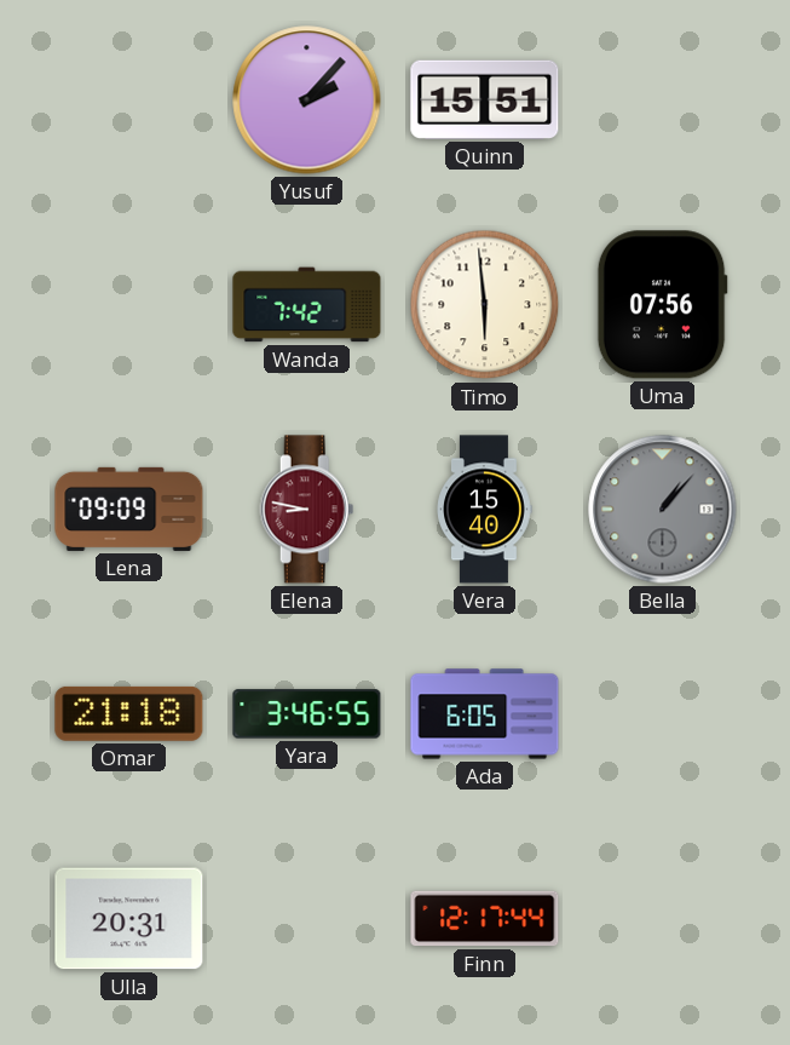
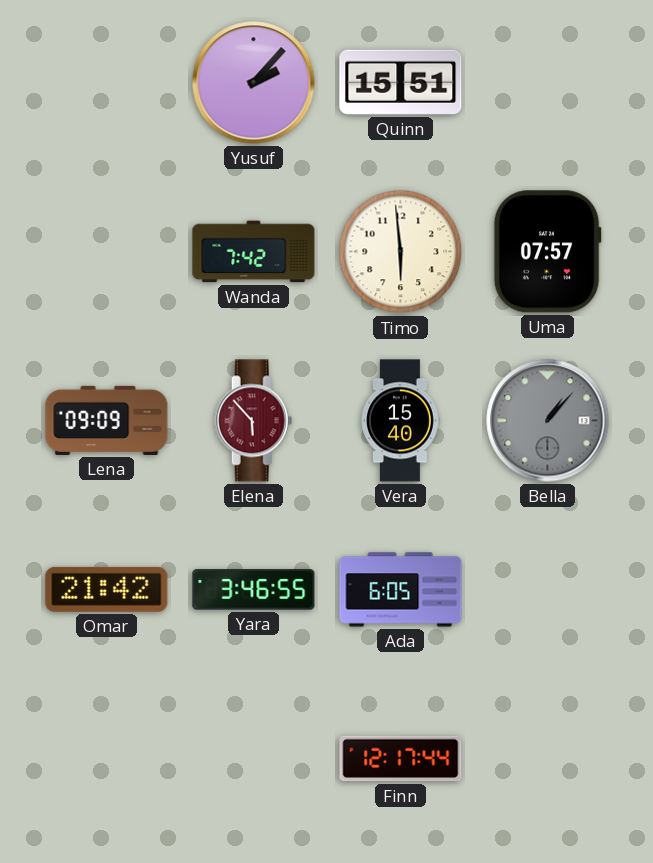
Uma: 07:56 -> 07:57 (547, 252)
Elena: 8:47 -> 5:53 (254, 421)
Omar: 21:18 -> 21:42 (107, 589)
Ulla: 20:31 -> none (129, 919)
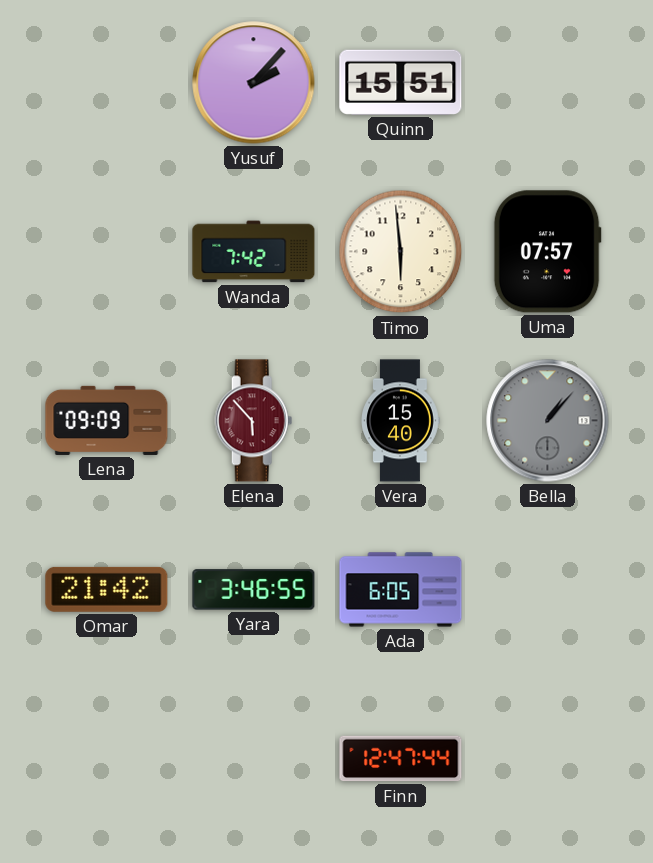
Finn: 12:17 -> 12:47 (401, 759)
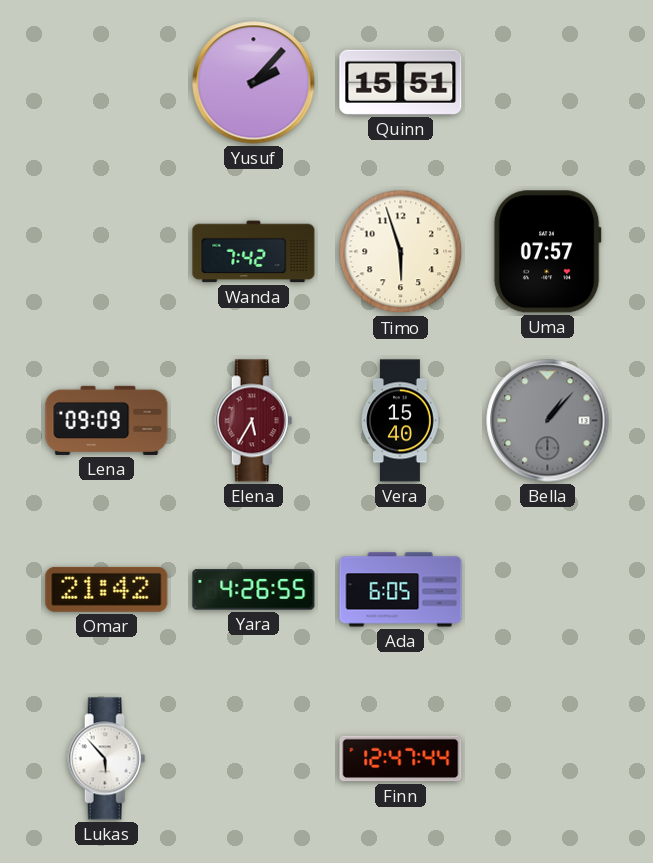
Timo: 5:59 -> 5:57 (401, 252)
Elena: 5:53 -> 5:35 (254, 421)
Yara: 3:46 -> 4:26 (254, 590)
Lukas: none -> 5:53 (107, 759)
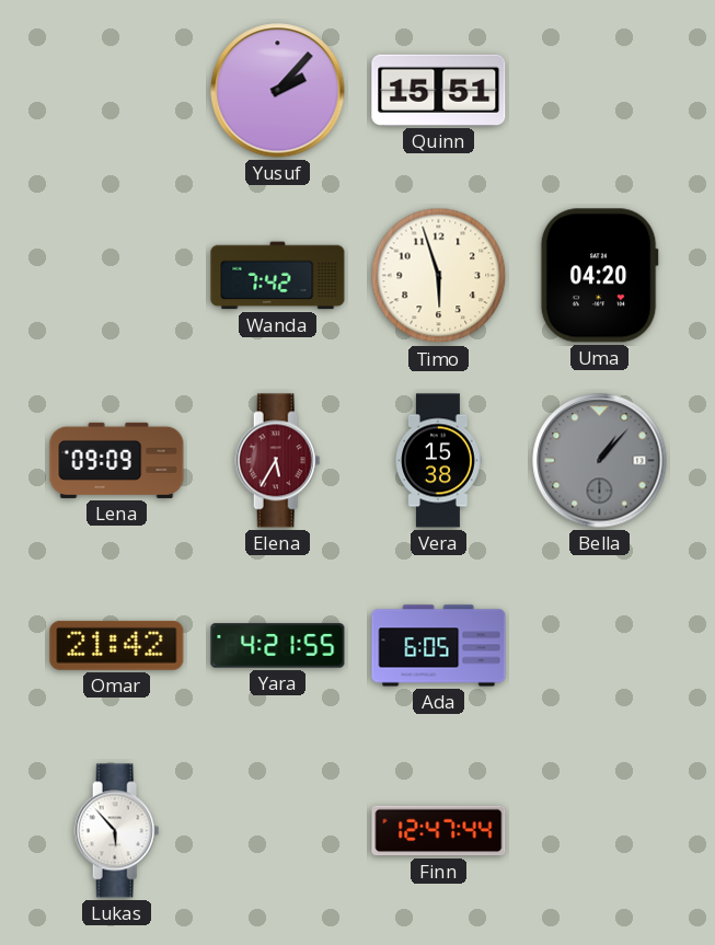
Uma: 07:57 -> 04:20 (599, 276)
Vera: 15:40 -> 15:38 (438, 461)
Yara: 4:26 -> 4:21 (278, 646)
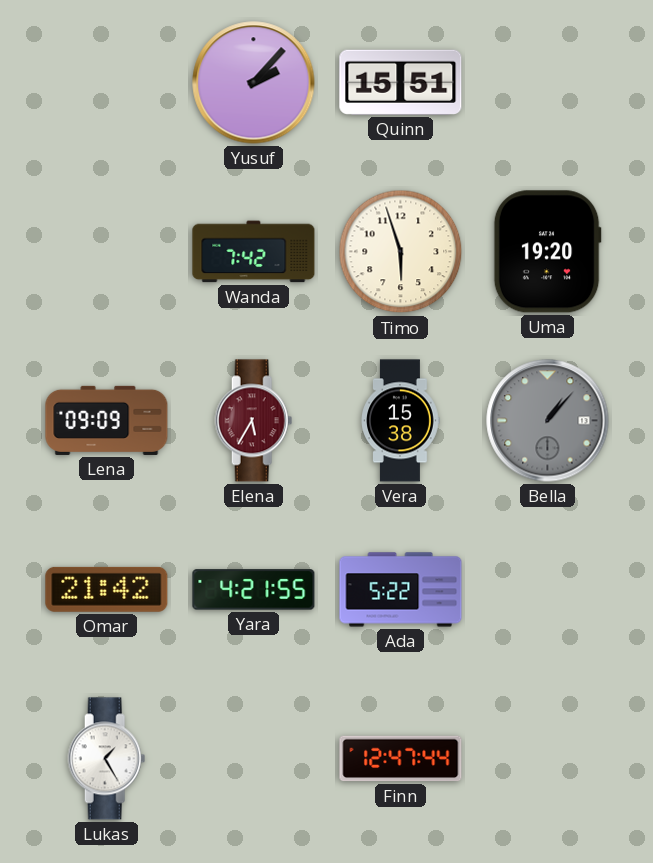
Uma: 04:20 -> 19:20 (547, 252)
Ada: 6:05 -> 5:22 (401, 590)
Lukas: 5:53 -> 1:25 (107, 759)
